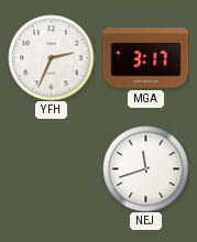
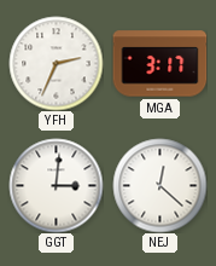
GGT: none -> 3:01 (56, 185)
NEJ: 11:42 -> 12:22 (159, 185)
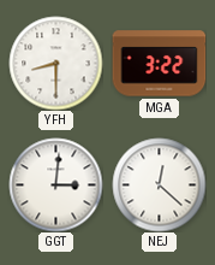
YFH: 2:34 -> 8:30 (55, 63)
MGA: 3:17 -> 3:22 (159, 64)
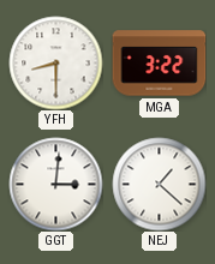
NEJ: 12:22 -> 1:22 (159, 184)
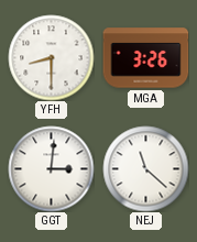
MGA: 3:22 -> 3:26 (145, 58)
NEJ: 1:22 -> 11:22 (145, 168)
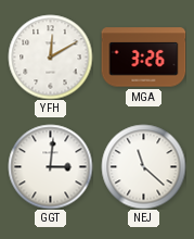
YFH: 8:30 -> 12:10 (50, 56)
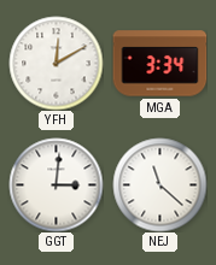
MGA: 3:26 -> 3:34 (159, 64)
